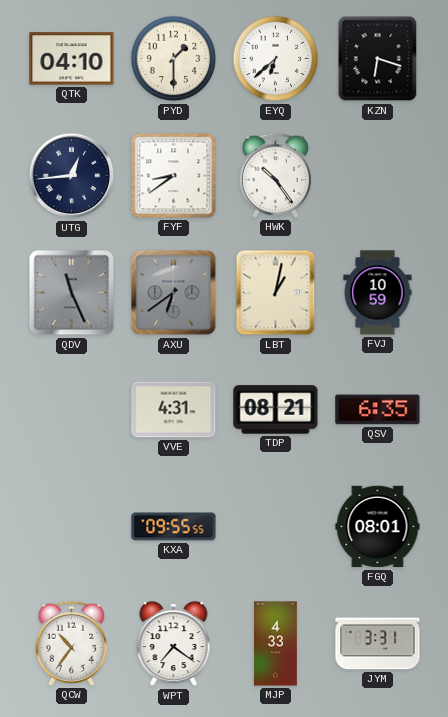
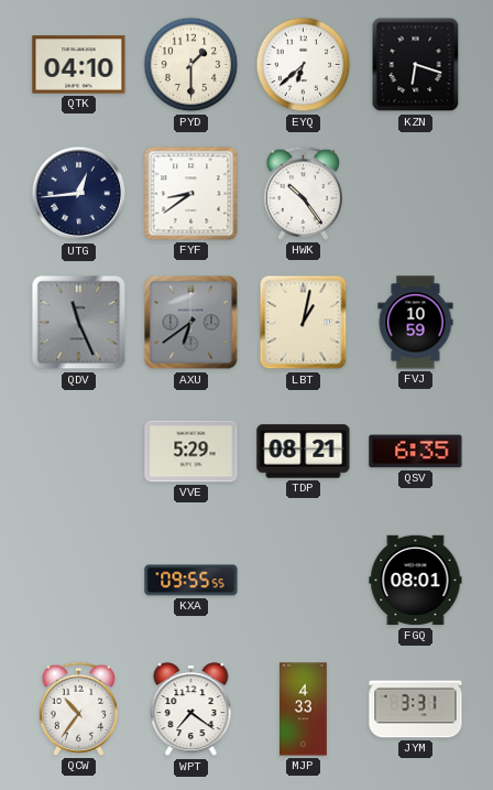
VVE: 4:31 -> 5:29 (191, 452)
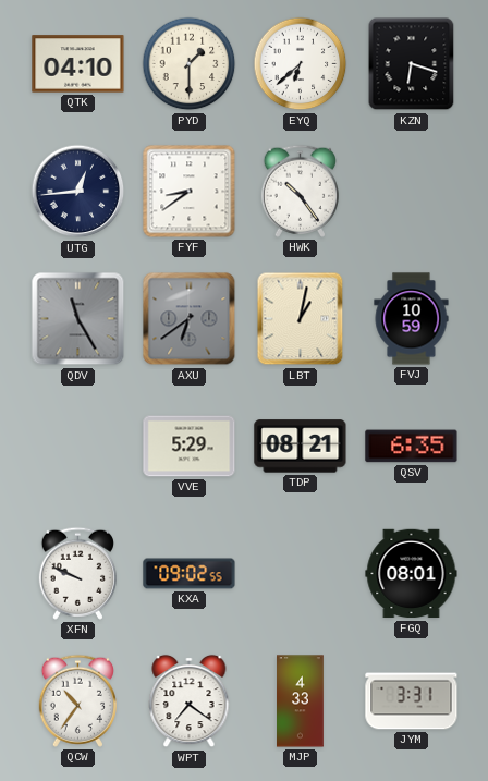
QDV: 11:26 -> 11:25 (78, 319)
XFN: none -> 9:49 (77, 573)
KXA: 09:55 -> 09:02 (190, 574)
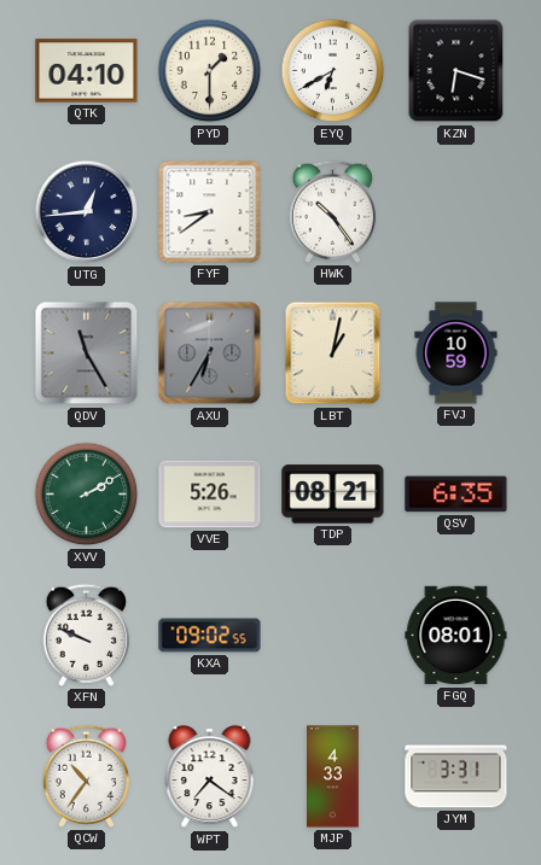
EYQ: 6:38 -> 6:40 (333, 71)
AXU: 6:39 -> 6:35 (210, 353)
XVV: none -> 2:10 (87, 495)
VVE: 5:29 -> 5:26 (210, 495)
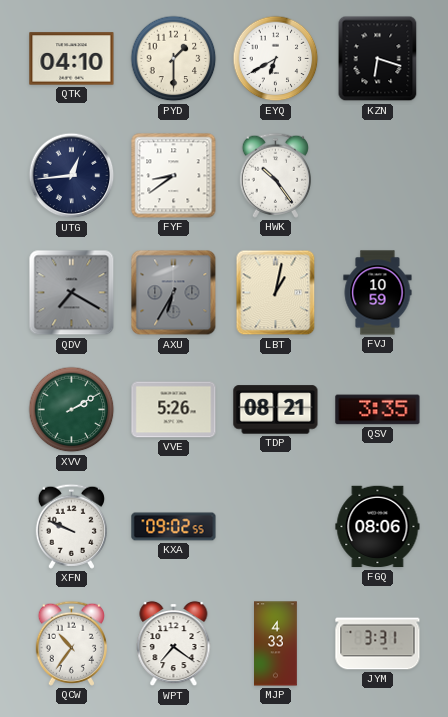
QDV: 11:25 -> 7:20 (72, 293)
QSV: 6:35 -> 3:35 (378, 410)
FGQ: 08:01 -> 08:06 (378, 527)
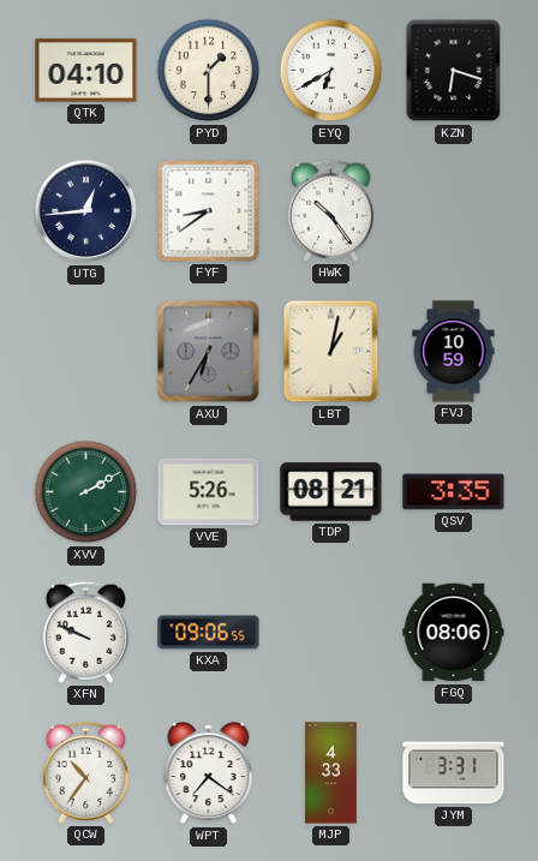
QDV: 7:20 -> none (72, 293)
KXA: 09:02 -> 09:06 (209, 633)
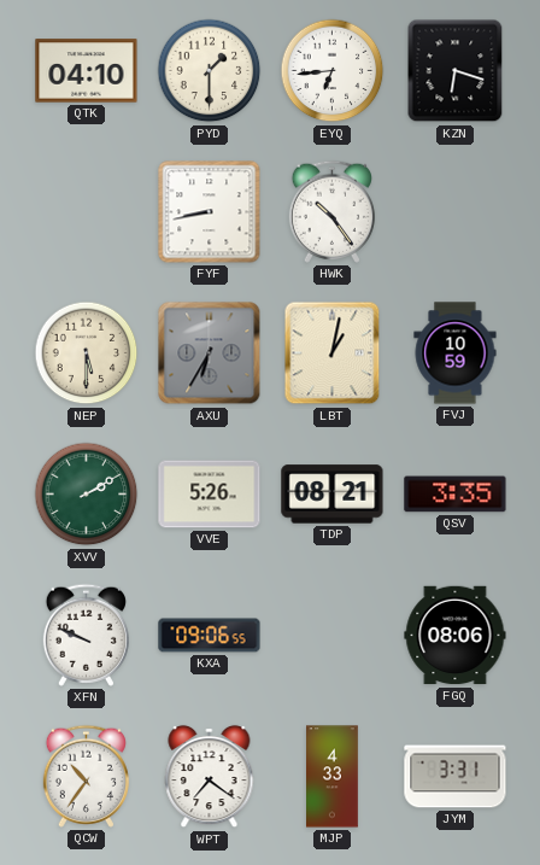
EYQ: 6:40 -> 6:44 (333, 71)
UTG: 12:44 -> none (86, 211)
FYF: 8:39 -> 8:43 (210, 212)
NEP: none -> 5:30 (87, 353)
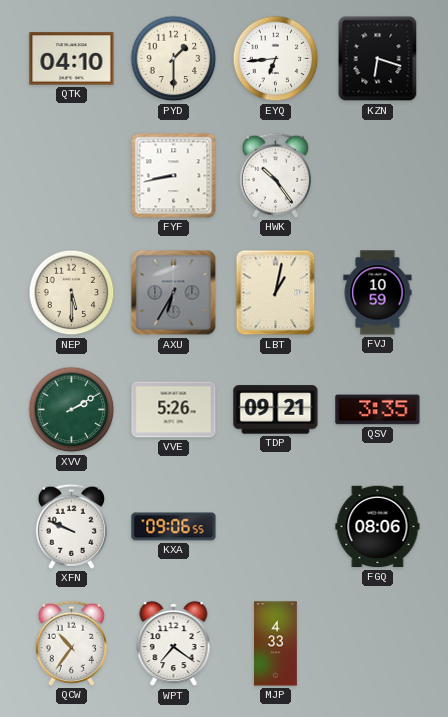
TDP: 08:21 -> 09:21 (276, 410)
JYM: 3:31 -> none (456, 777)
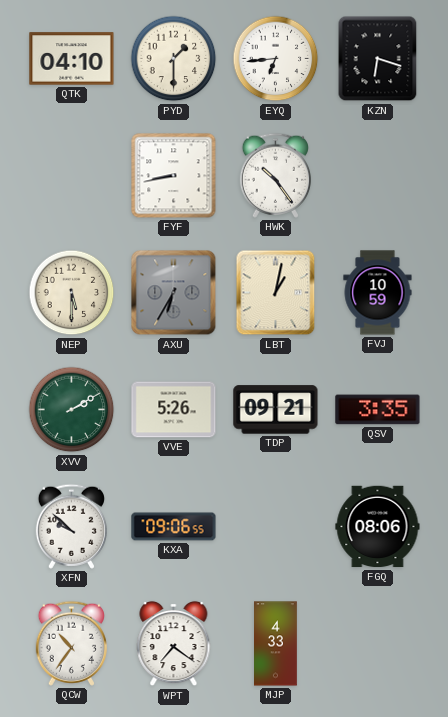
XFN: 9:49 -> 9:52 (71, 526)
